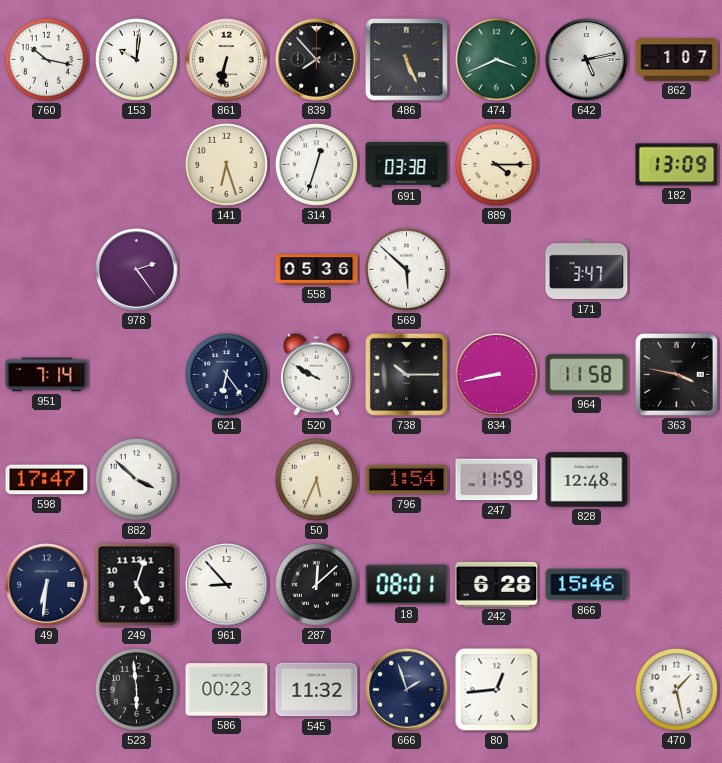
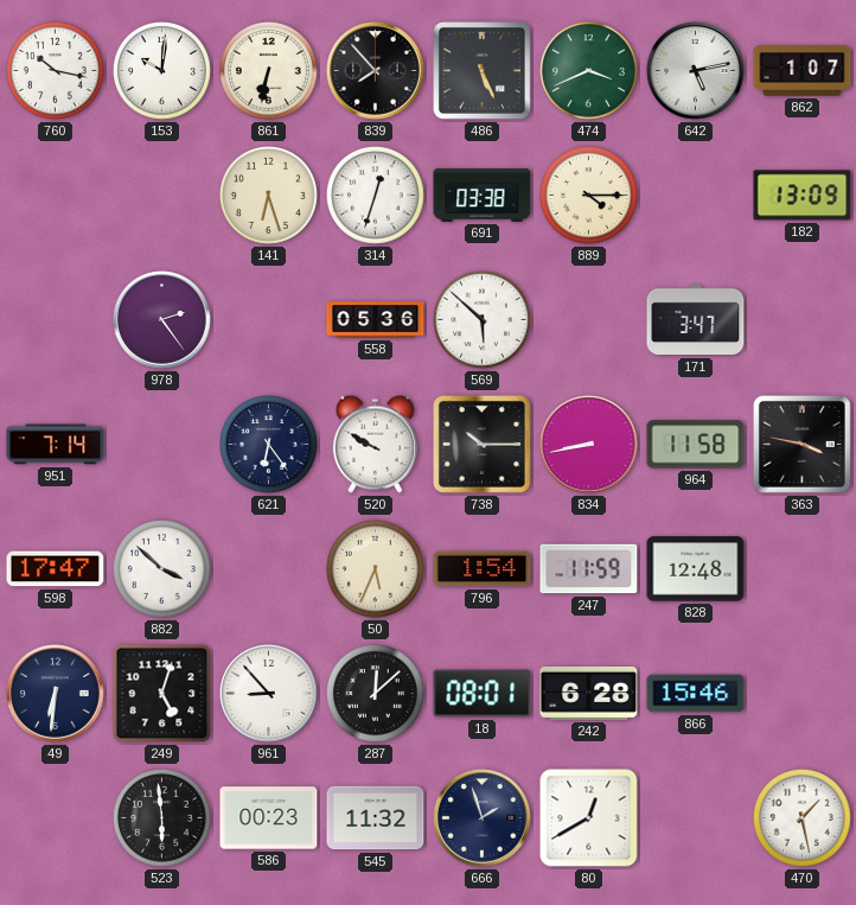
80: 12:44 -> 12:40 (589, 818)
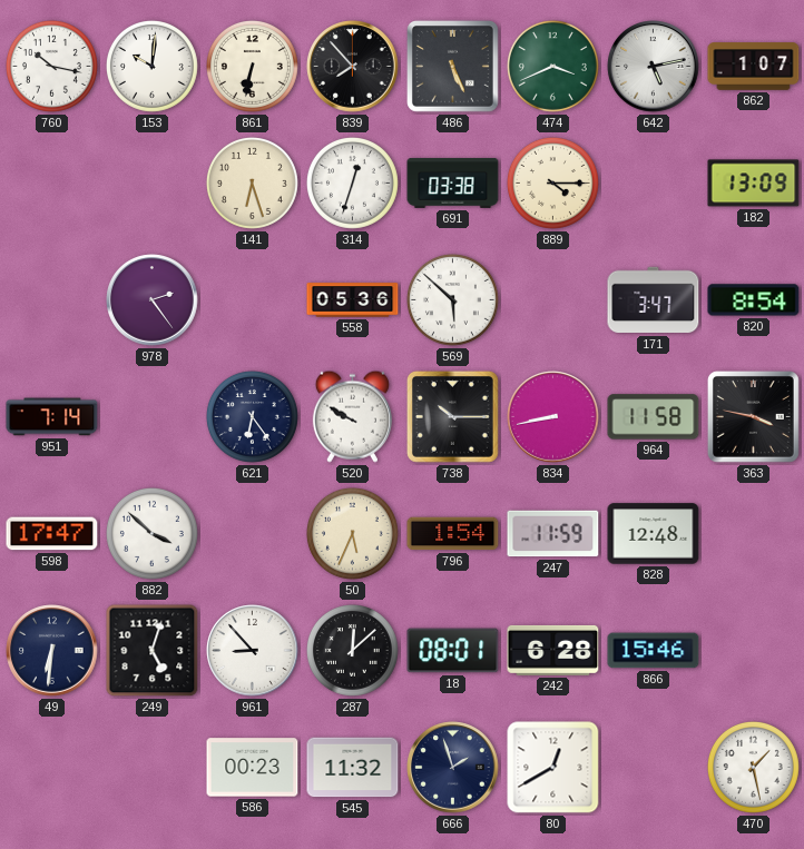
820: none -> 8:54 (754, 300)
523: 5:59 -> none (161, 817)
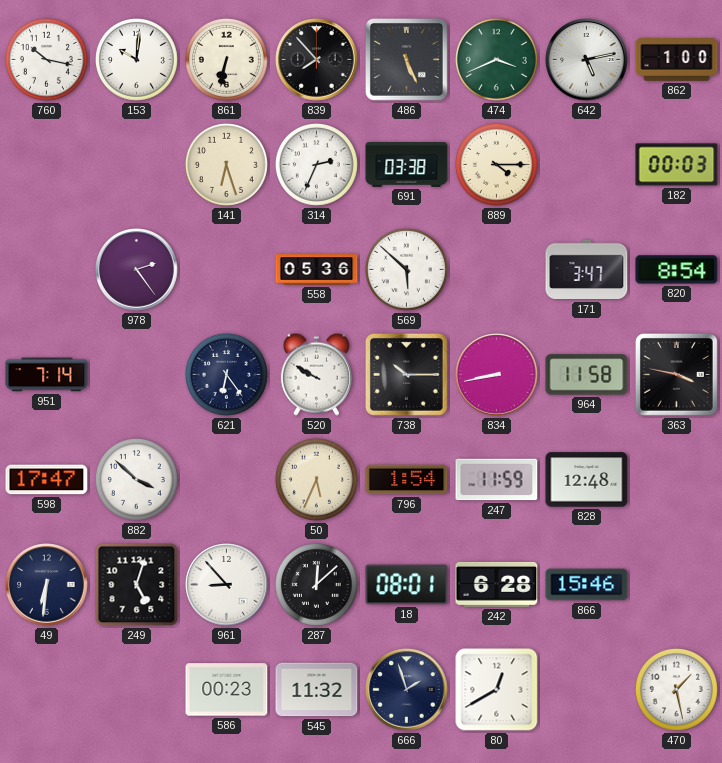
862: 1:07 -> 1:00 (677, 60)
314: 12:33 -> 2:34 (316, 164)
182: 13:09 -> 00:03 (677, 165)
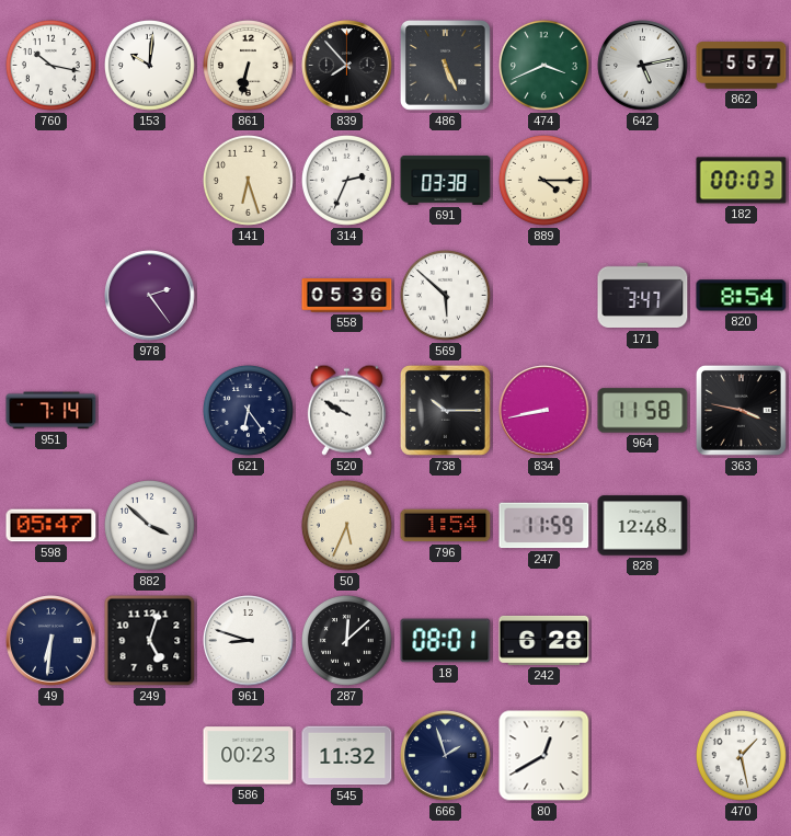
862: 1:00 -> 5:57 (742, 66)
598: 17:47 -> 05:47 (51, 526)
961: 8:53 -> 8:48 (249, 641)
866: 15:46 -> none (587, 585)
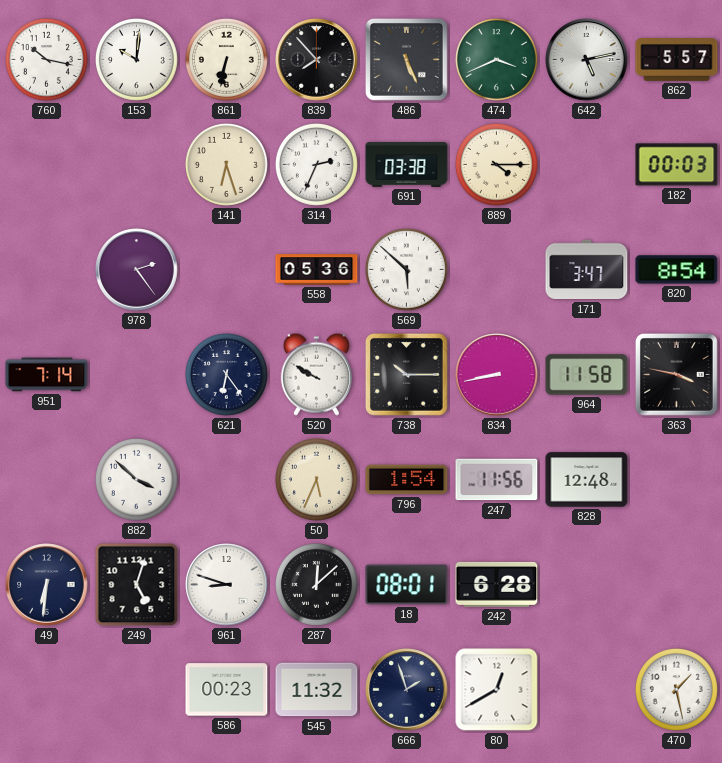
598: 05:47 -> none (51, 526)
247: 11:59 -> 11:56 (497, 480)
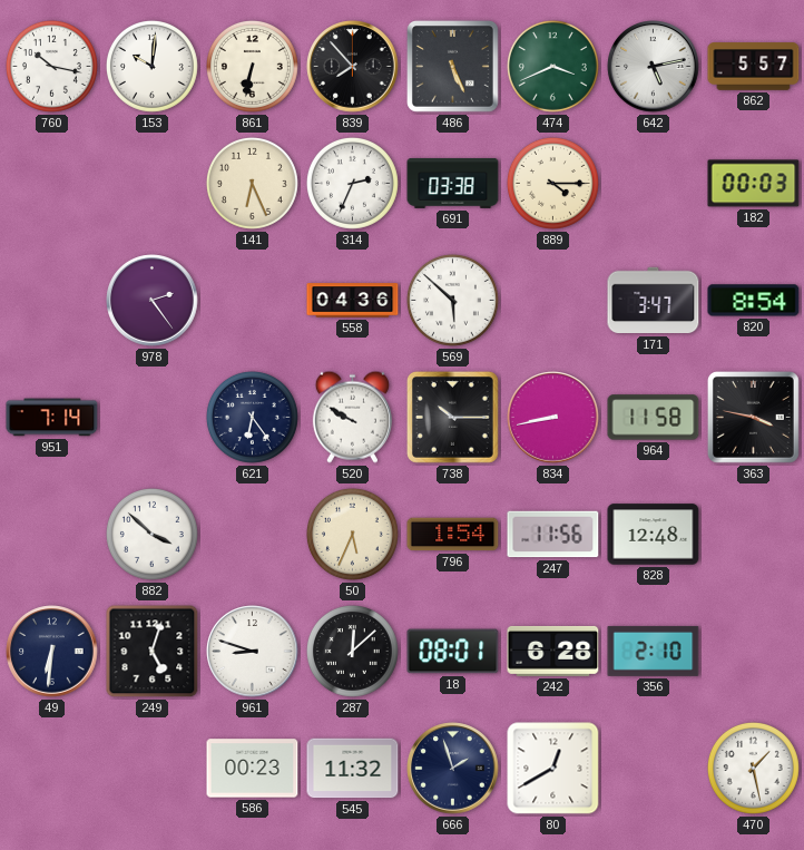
141: 6:27 -> 6:26 (252, 183)
558: 05:36 -> 04:36 (353, 301)
356: none -> 2:10 (654, 651)
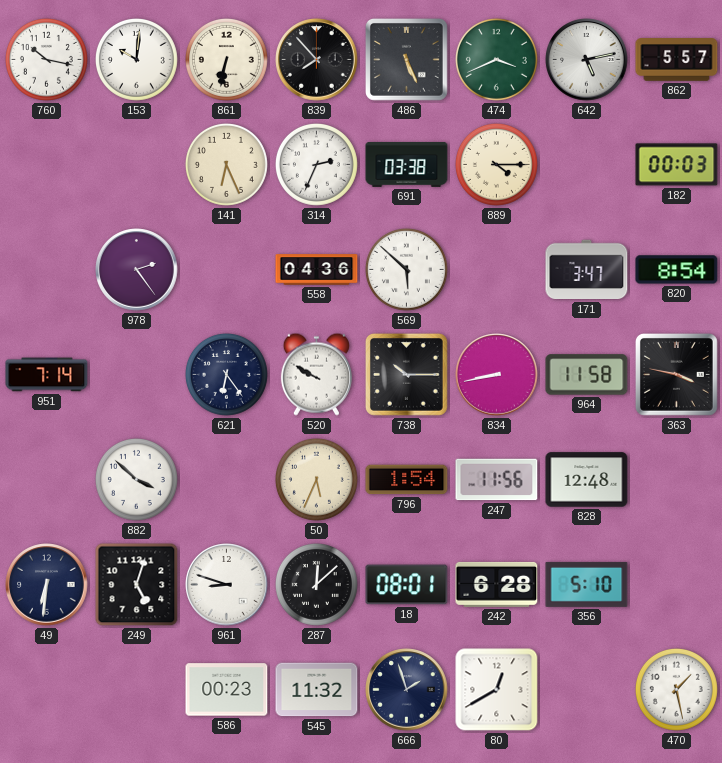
356: 2:10 -> 5:10 (587, 584)
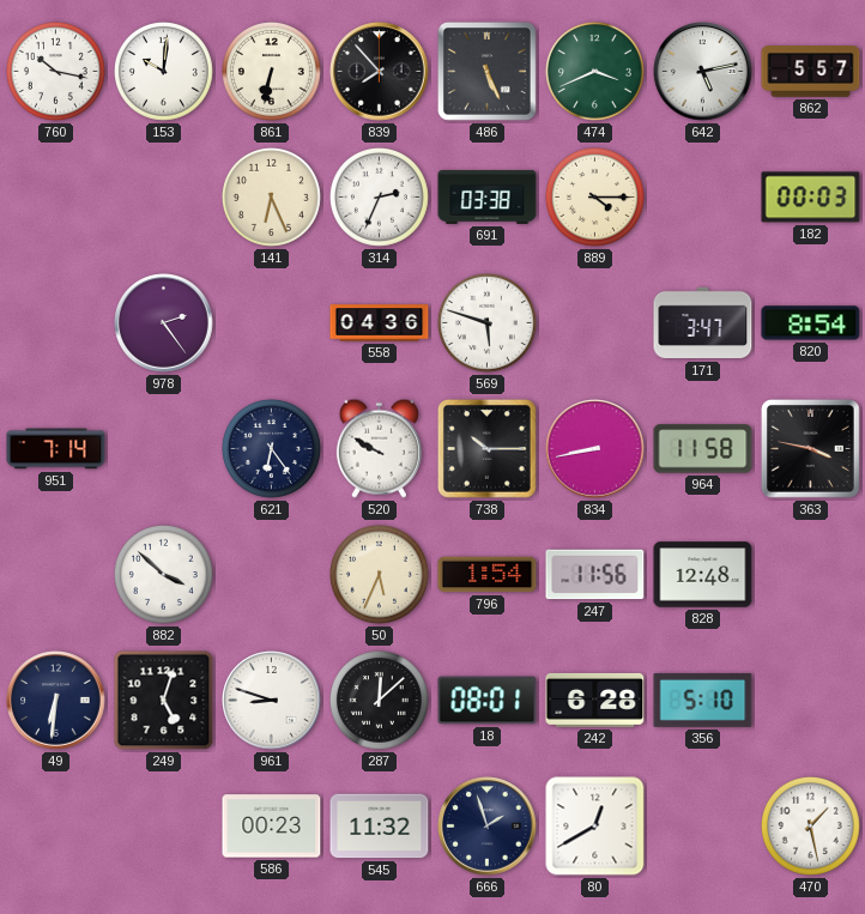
569: 5:52 -> 5:48 (486, 322)
